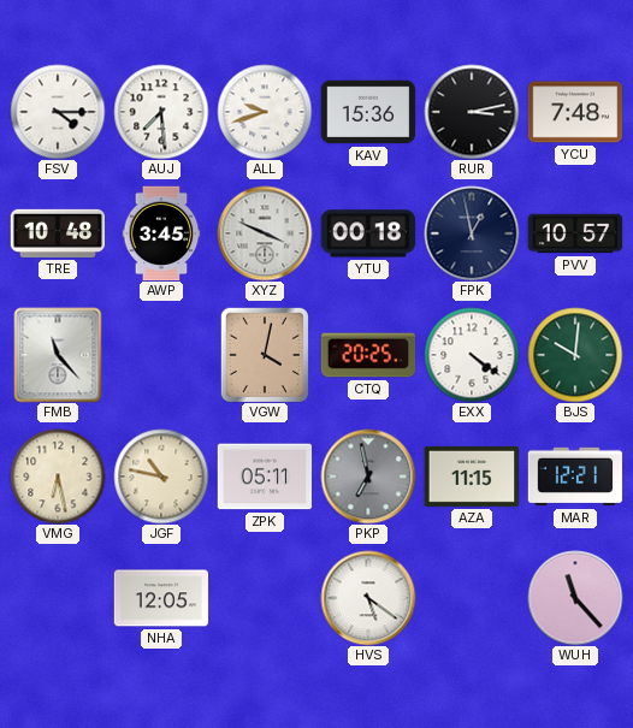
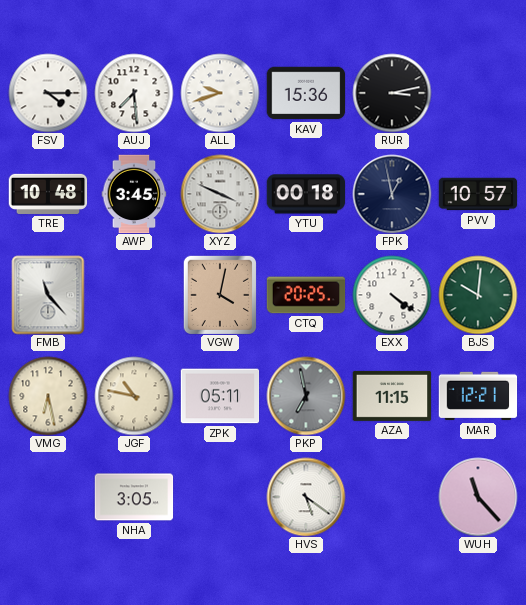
YCU: 7:48 -> none (575, 112)
NHA: 12:05 -> 3:05 (134, 497)
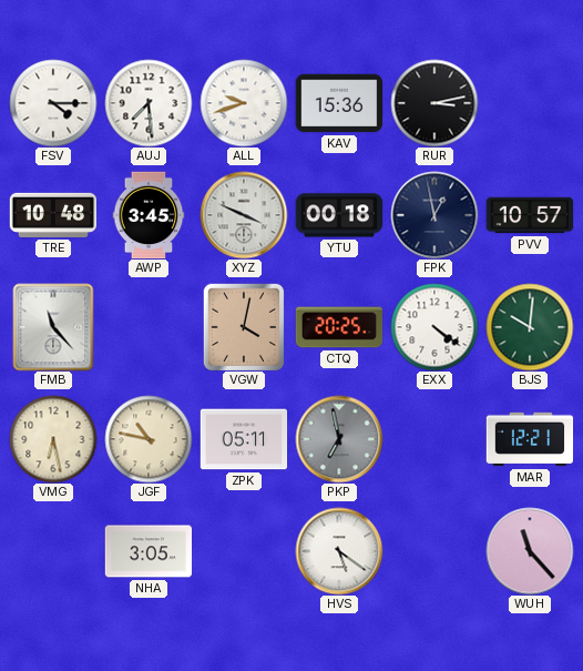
AZA: 11:15 -> none (392, 396)
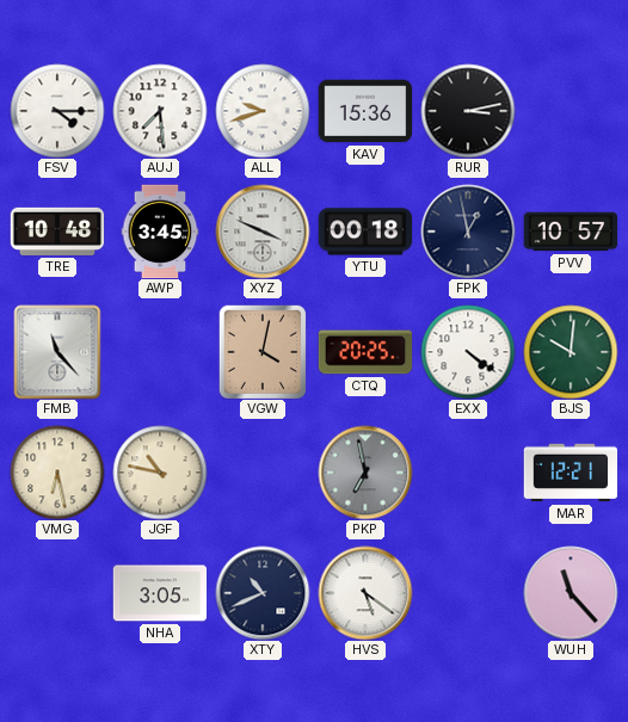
ZPK: 05:11 -> none (244, 439)
XTY: none -> 10:41 (263, 593)
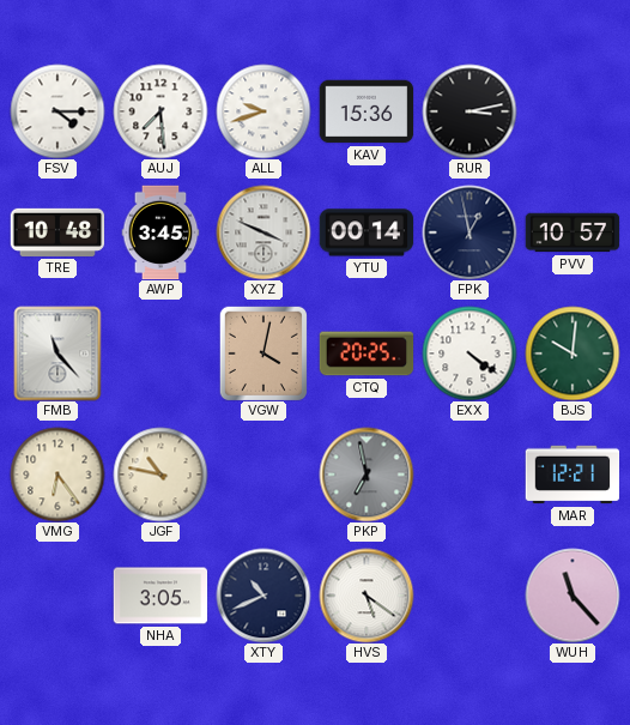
YTU: 00:18 -> 00:14 (367, 232)
VMG: 6:28 -> 6:24 (57, 475)
